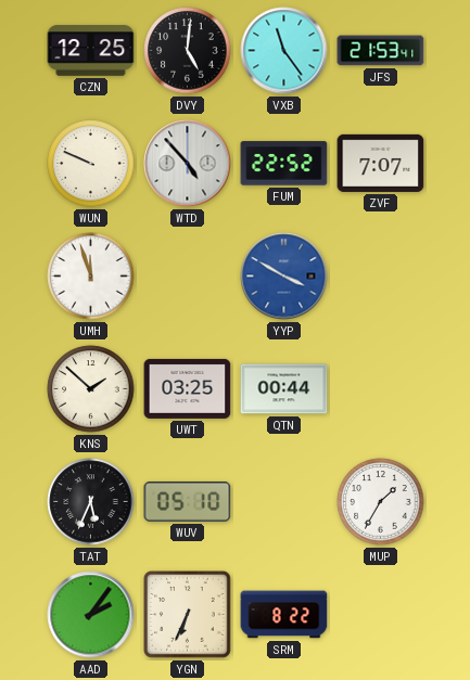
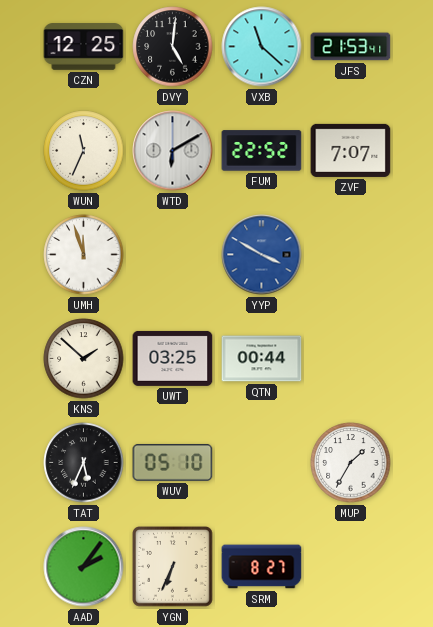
VXB: 11:24 -> 11:22 (262, 47)
WUN: 9:49 -> 11:34 (84, 151)
WTD: 4:53 -> 6:10 (173, 151)
SRM: 8:22 -> 8:27 (262, 567)
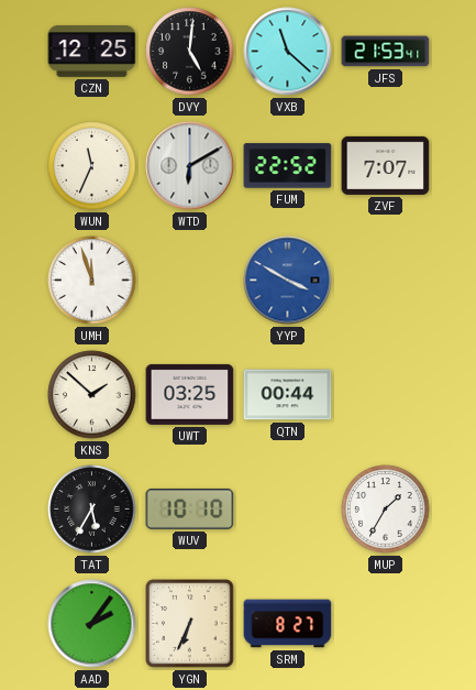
TAT: 5:34 -> 5:35 (92, 510)
WUV: 05:10 -> 10:10 (190, 508)
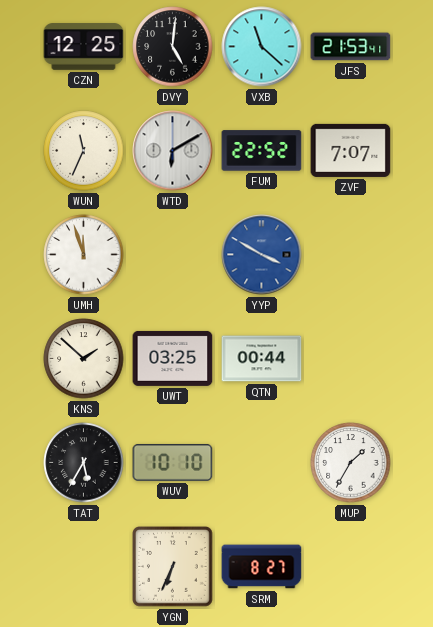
AAD: 2:06 -> none (92, 624)
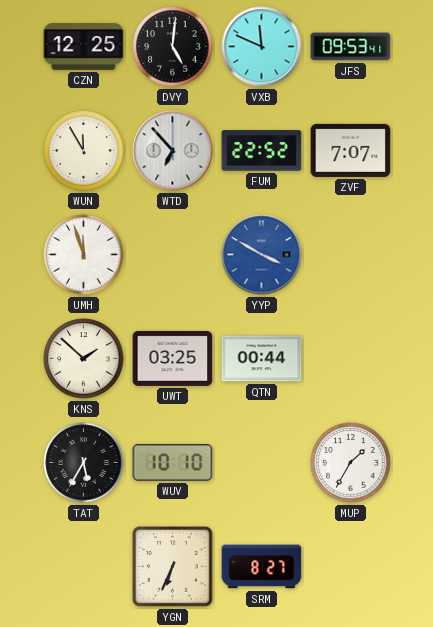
VXB: 11:22 -> 11:49 (262, 47)
JFS: 21:53 -> 09:53 (351, 47)
WUN: 11:34 -> 11:55 (84, 151)
WTD: 6:10 -> 6:53 (173, 151)
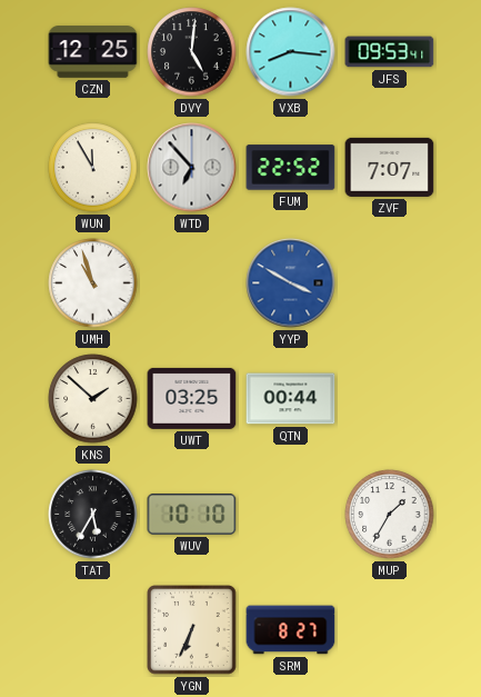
VXB: 11:49 -> 8:16 (291, 52)
UMH: 11:57 -> 10:57 (93, 283)
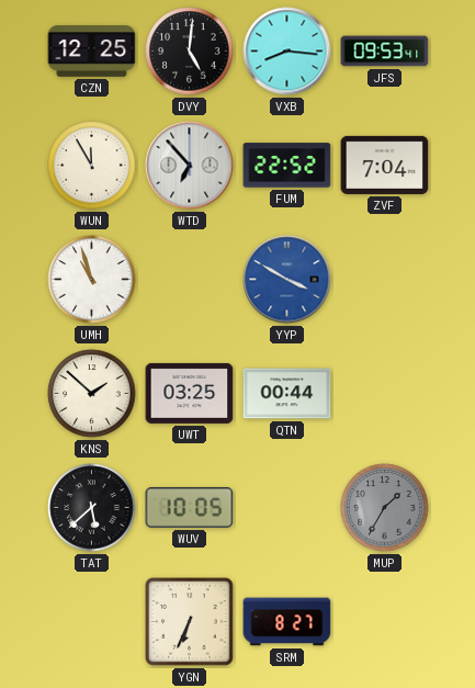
ZVF: 7:07 -> 7:04 (385, 165)
TAT: 5:35 -> 5:38 (92, 508)
WUV: 10:10 -> 10:05 (190, 507)
MUP dial: white -> grey (385, 508)
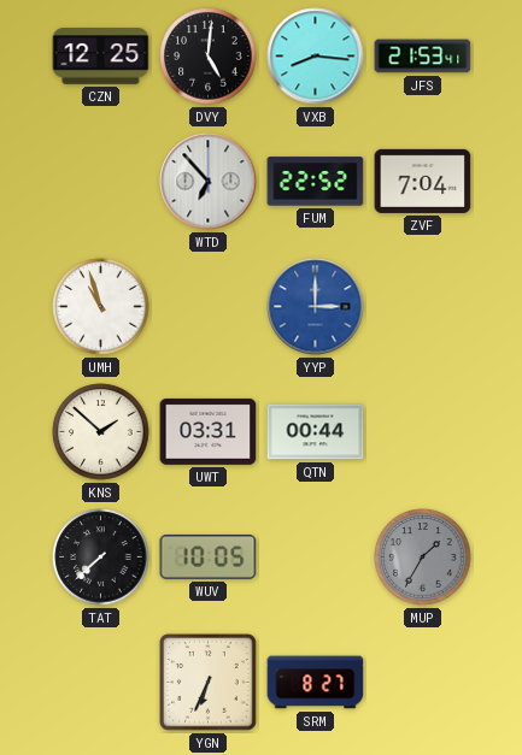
JFS: 09:53 -> 21:53 (423, 57)
WUN: 11:55 -> none (92, 166)
YYP: 3:50 -> 3:00 (316, 307)
UWT: 03:25 -> 03:31 (209, 431)
TAT: 5:38 -> 7:38 (101, 558)
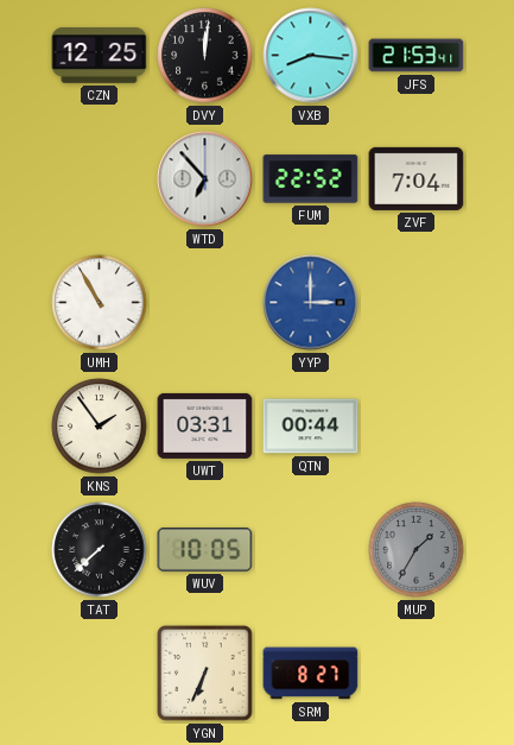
DVY: 5:01 -> 12:01 (205, 56)
UMH: 10:57 -> 10:55 (100, 303)
KNS: 1:52 -> 1:54 (100, 427)
